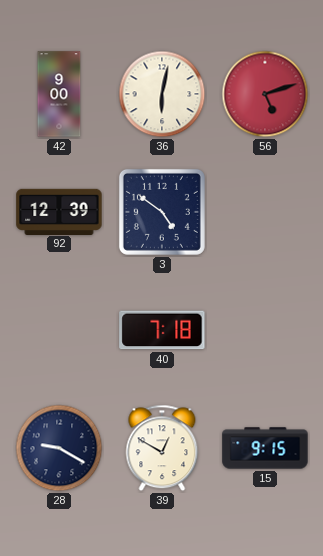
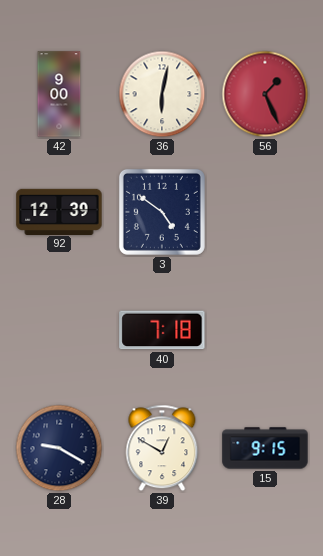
56: 5:12 -> 1:26 (265, 94)
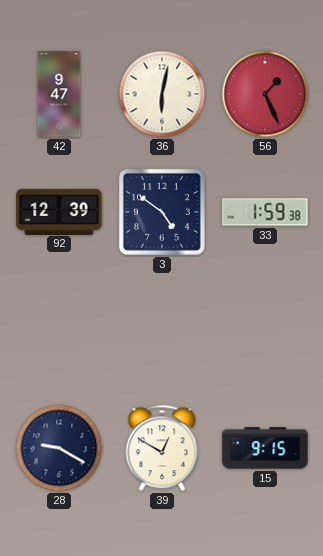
42: 9:00 -> 9:47 (59, 94)
33: none -> 1:59 (265, 212)
40: 7:18 -> none (162, 330)
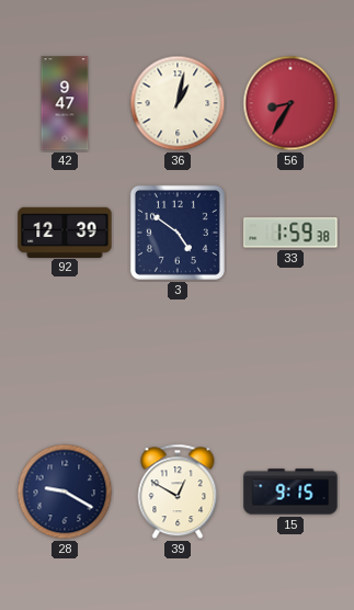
36: 6:02 -> 1:02 (178, 103)
56: 1:26 -> 8:35 (290, 103)
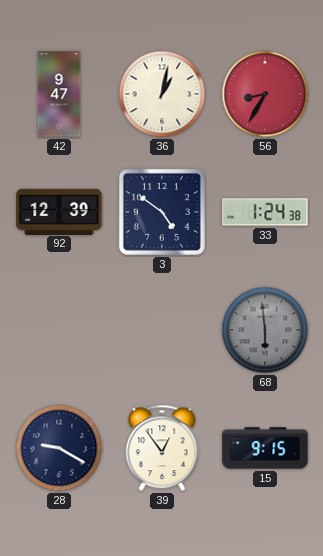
33: 1:59 -> 1:24 (265, 212)
68: none -> 5:59 (265, 330)
39: 12:50 -> 12:54 (162, 448)
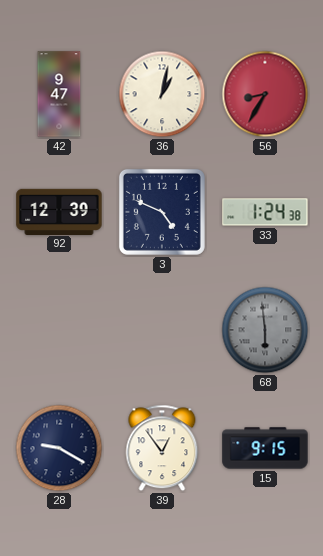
3: 4:51 -> 4:49 (162, 212)
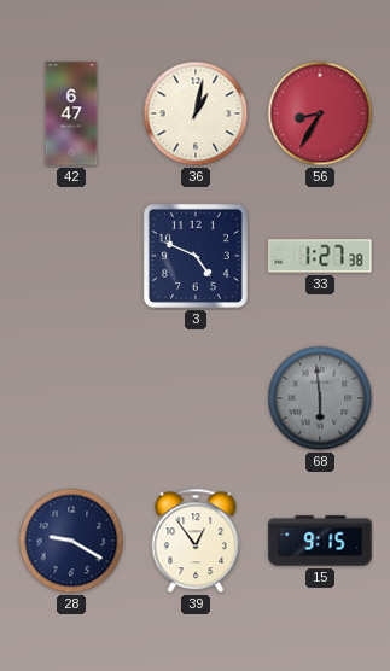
42: 9:47 -> 6:47 (71, 113)
92: 12:39 -> none (59, 211)
33: 1:24 -> 1:27 (320, 256)
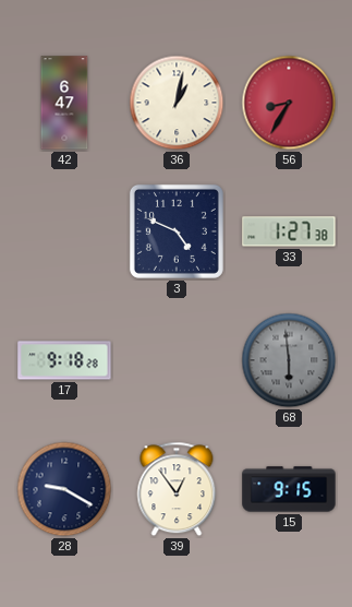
17: none -> 9:18 (64, 360)
